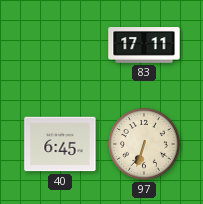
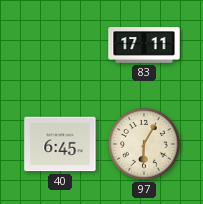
97: 6:33 -> 6:05 (144, 144)
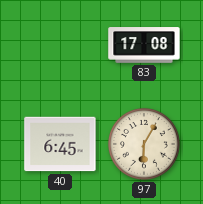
83: 17:11 -> 17:08 (144, 45)
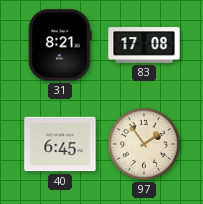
31: none -> 8:21 (60, 45)
97: 6:05 -> 1:54 (144, 144)
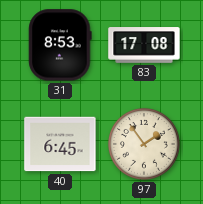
31: 8:21 -> 8:53 (60, 45)
